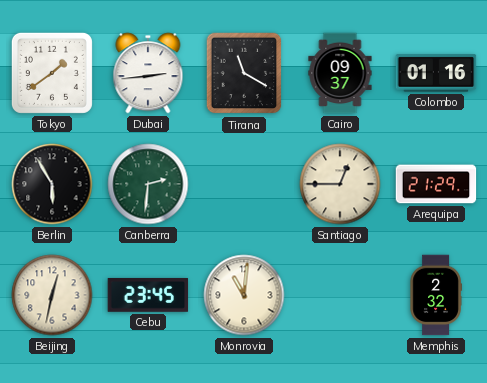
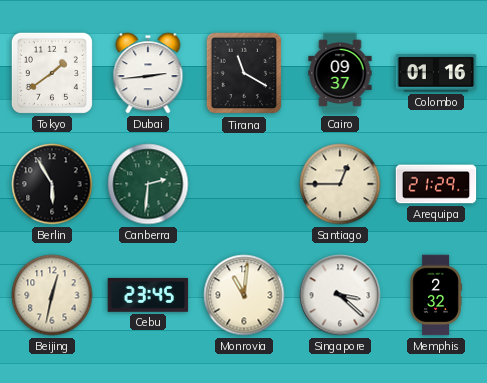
Singapore: none -> 3:22 (340, 295)
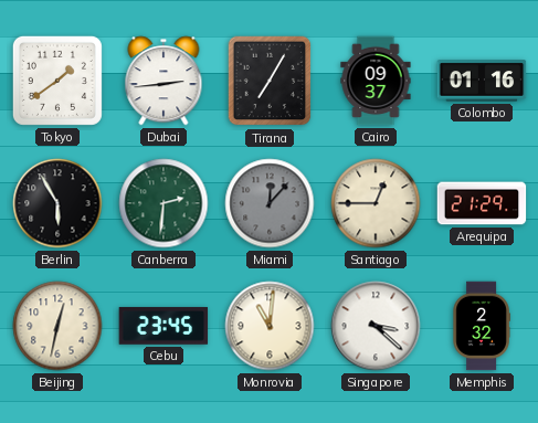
Tirana: 11:20 -> 7:05 (270, 81)
Miami: none -> 12:07 (270, 203)
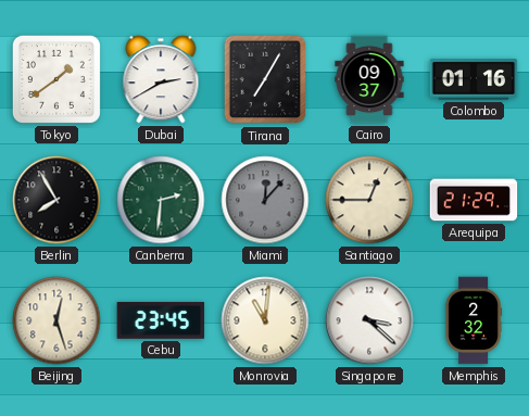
Dubai: 2:44 -> 2:40 (161, 79)
Berlin: 5:55 -> 7:55 (56, 200)
Beijing: 12:32 -> 12:27 (56, 320)
